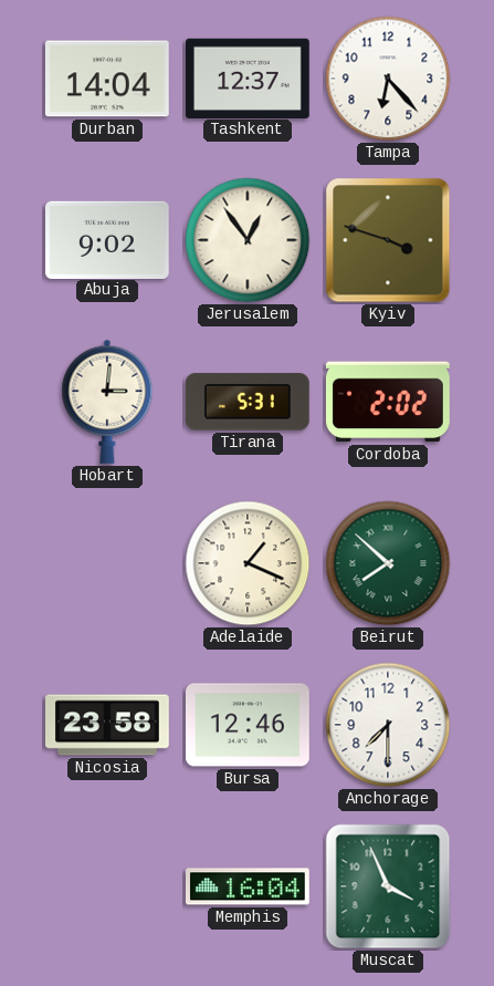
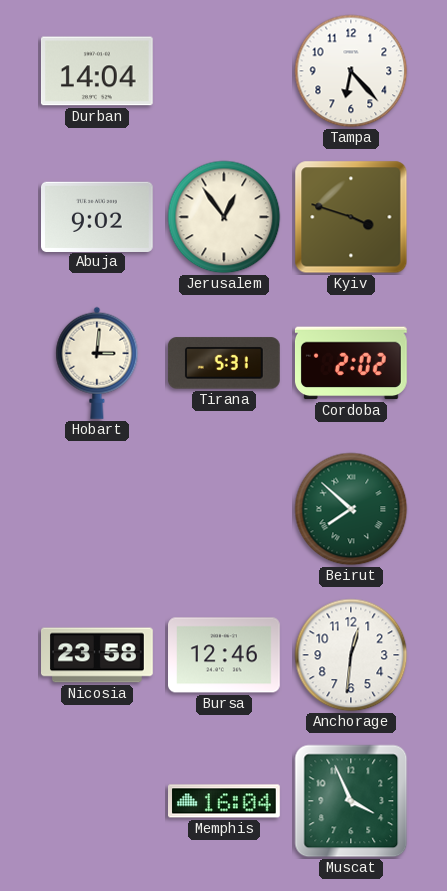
Tashkent: 12:37 -> none (249, 77)
Adelaide: 1:19 -> none (248, 563)
Anchorage: 7:30 -> 12:31 (351, 655)
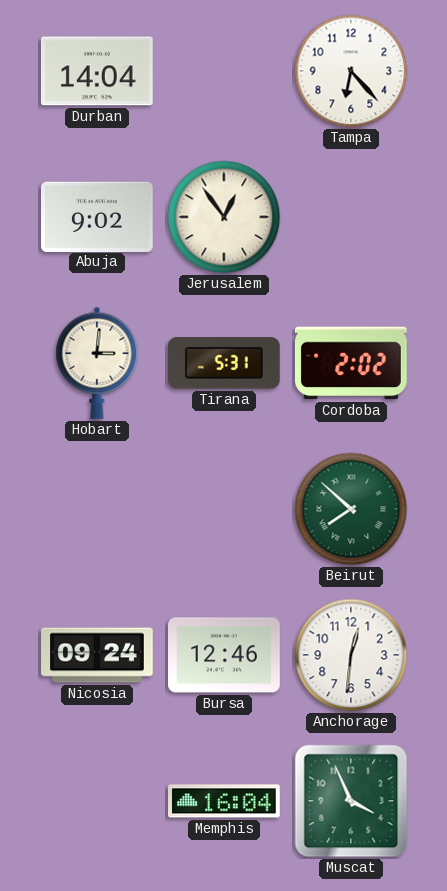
Kyiv: 3:48 -> none (351, 217)
Nicosia: 23:58 -> 09:24 (98, 655)
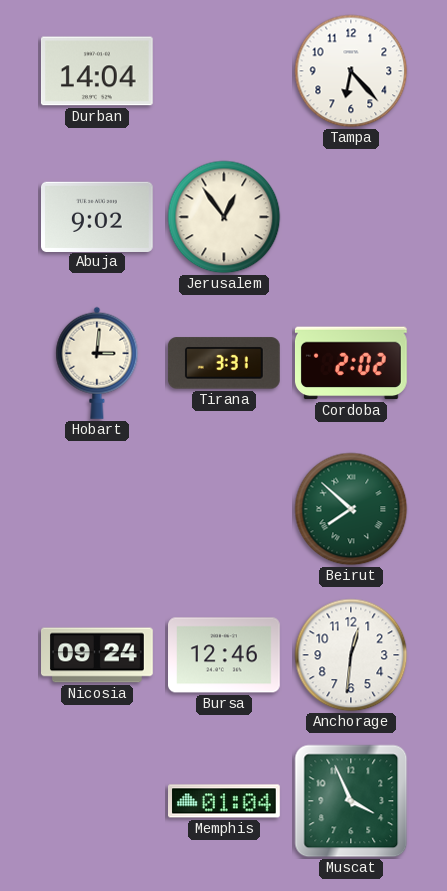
Tirana: 5:31 -> 3:31 (224, 363)
Memphis: 16:04 -> 01:04 (225, 801)
